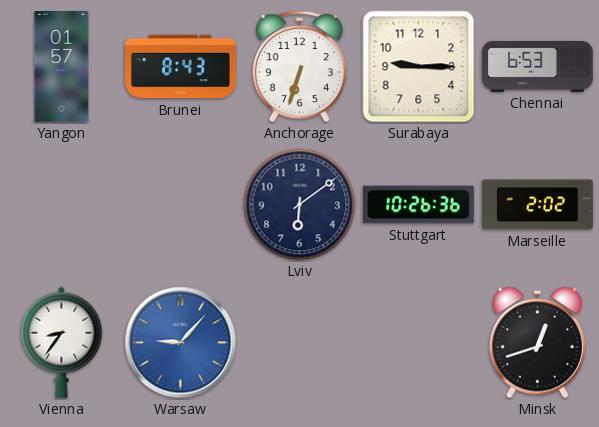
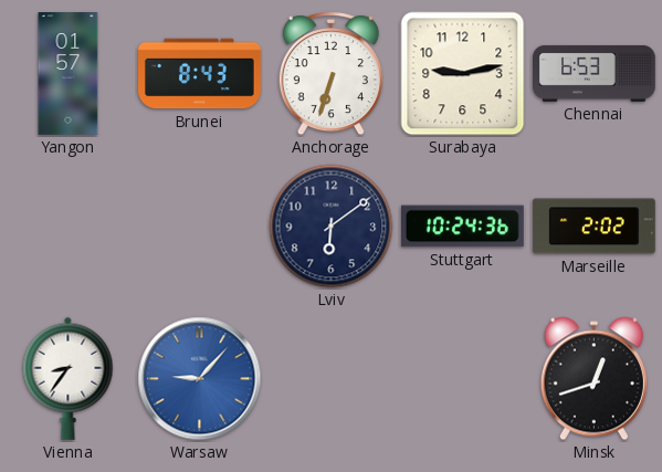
Surabaya: 9:15 -> 9:13 (463, 74)
Stuttgart: 10:26 -> 10:24 (462, 227)
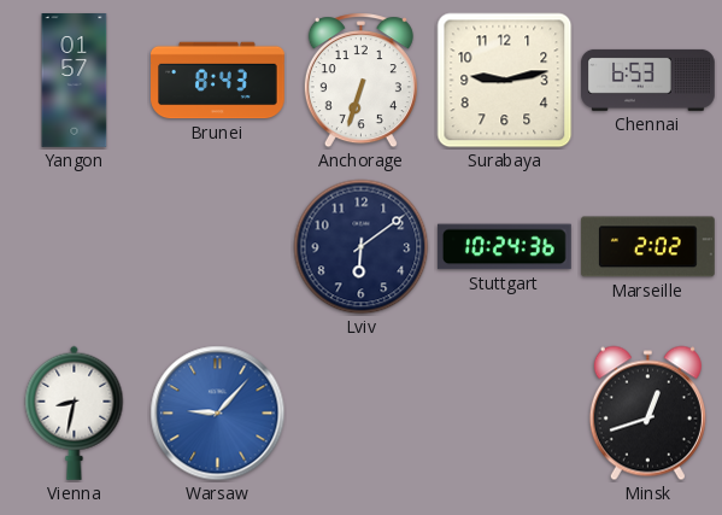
Vienna: 8:36 -> 8:32 (75, 412)
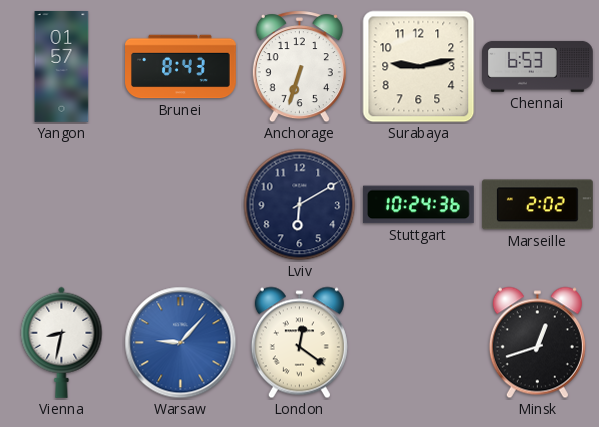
Lviv: 6:09 -> 6:10 (300, 205)
London: none -> 12:21 (299, 343)
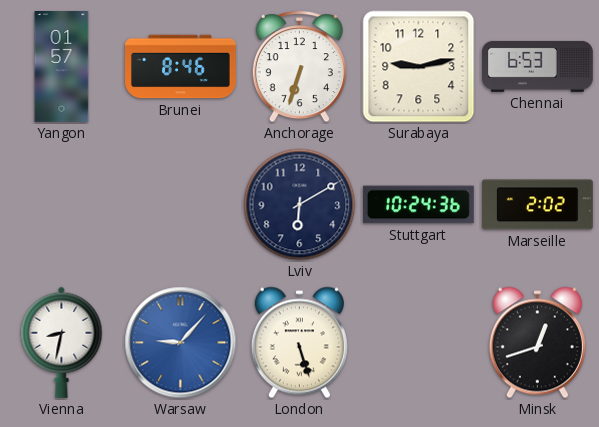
Brunei: 8:43 -> 8:46 (181, 67)
London: 12:21 -> 5:27 (299, 343)
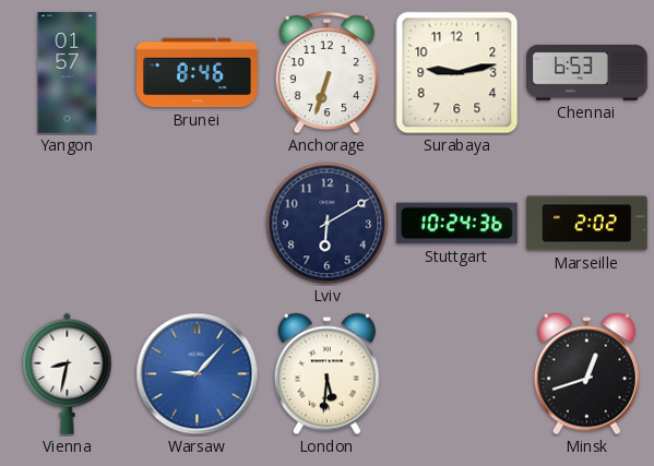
London: 5:27 -> 5:31 (326, 374)
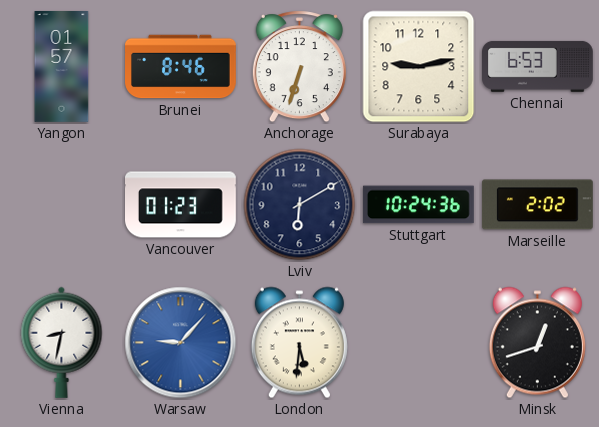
Vancouver: none -> 01:23 (181, 205)
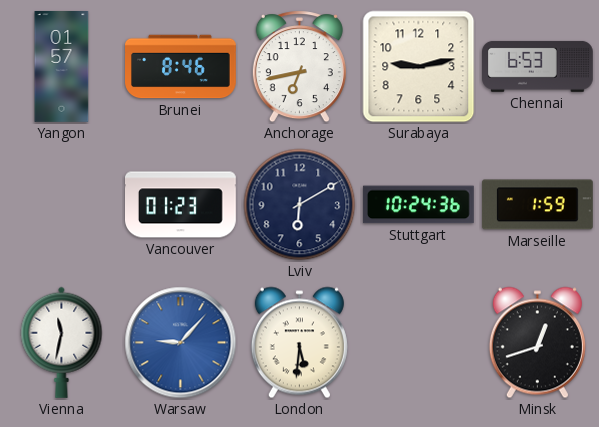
Anchorage: 6:33 -> 6:43 (299, 67)
Marseille: 2:02 -> 1:59 (537, 205)
Vienna: 8:32 -> 11:32 (62, 342)
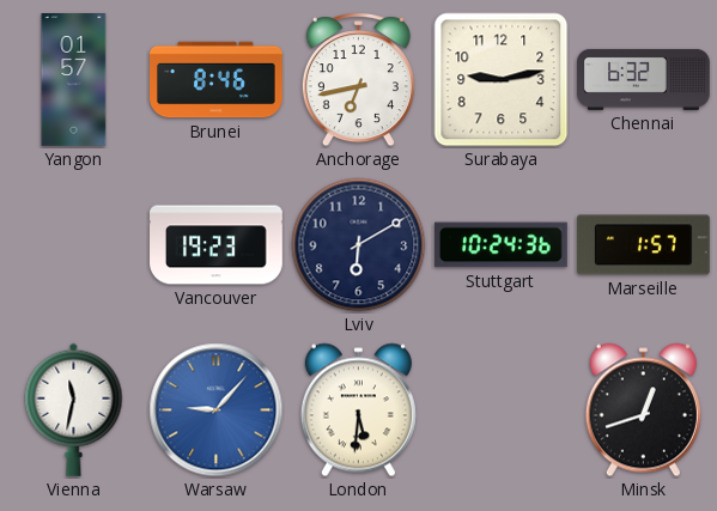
Chennai: 6:53 -> 6:32 (644, 79)
Vancouver: 01:23 -> 19:23 (217, 245)
Marseille: 1:59 -> 1:57 (643, 245)
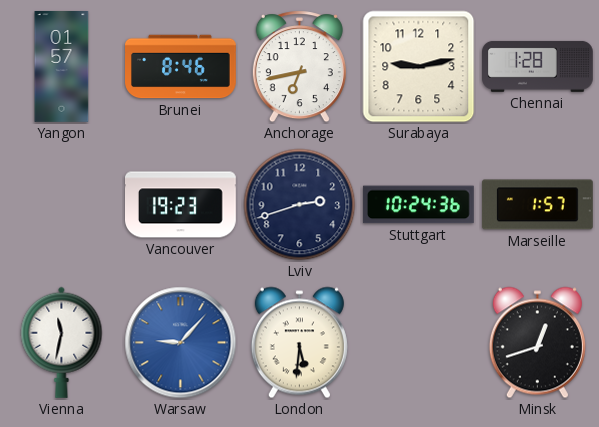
Chennai: 6:32 -> 1:28 (538, 66)
Lviv: 6:10 -> 2:42 (300, 205)
